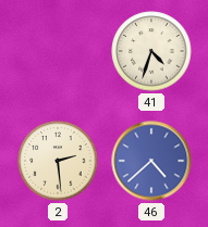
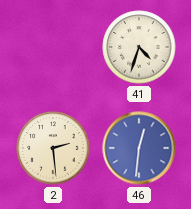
46: 4:38 -> 12:31 (139, 148)
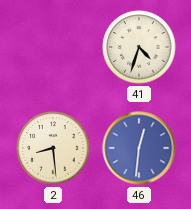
2: 2:29 -> 8:29 (53, 148)
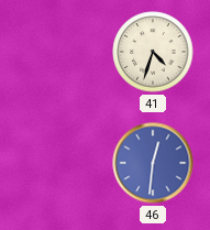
2: 8:29 -> none (53, 148)
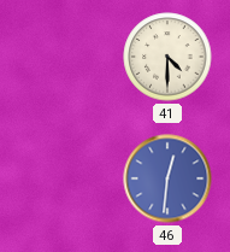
41: 4:33 -> 4:30 (167, 57)
